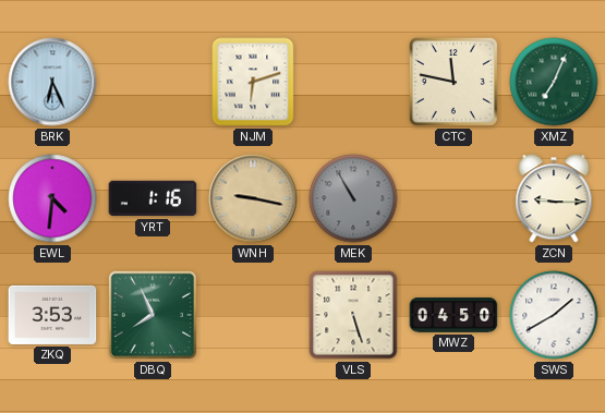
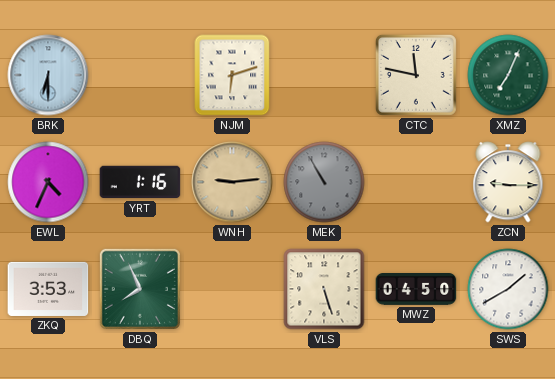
BRK: 6:26 -> 6:30 (48, 75)
EWL: 4:31 -> 4:34 (48, 182)
WNH: 9:17 -> 9:14 (232, 182)
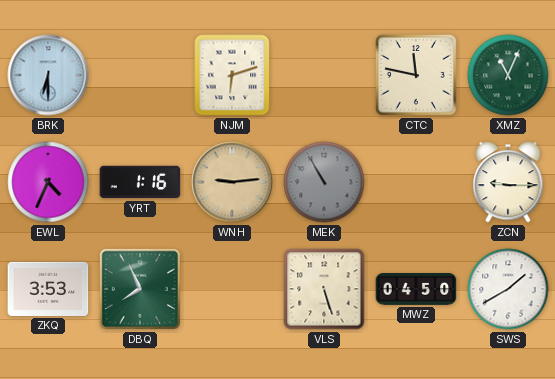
XMZ: 7:04 -> 11:04 (508, 75)
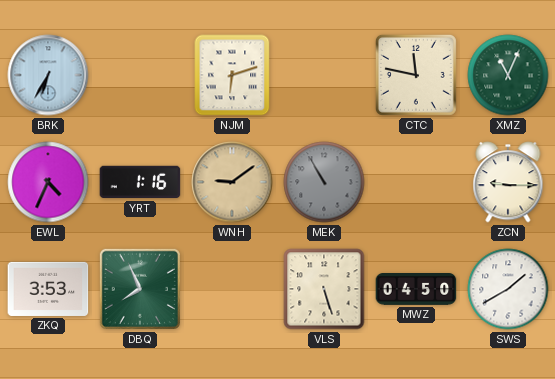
BRK: 6:30 -> 6:35 (48, 75)
WNH: 9:14 -> 9:09 (232, 182)
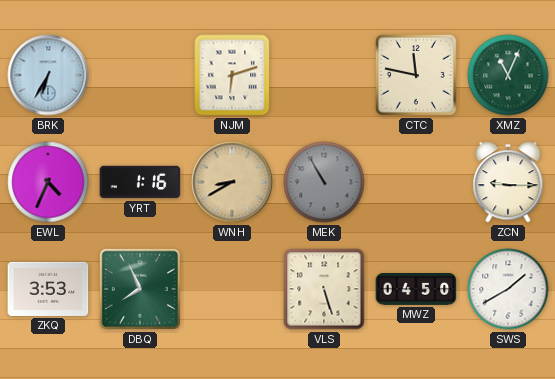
WNH: 9:09 -> 8:40 (232, 182)
